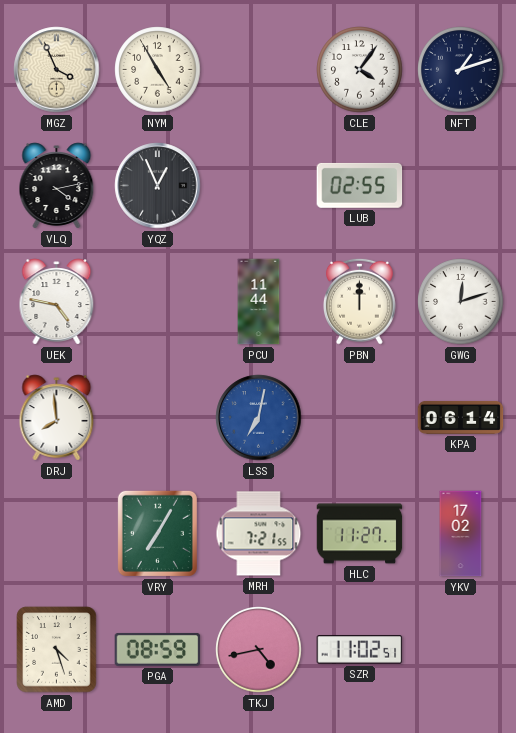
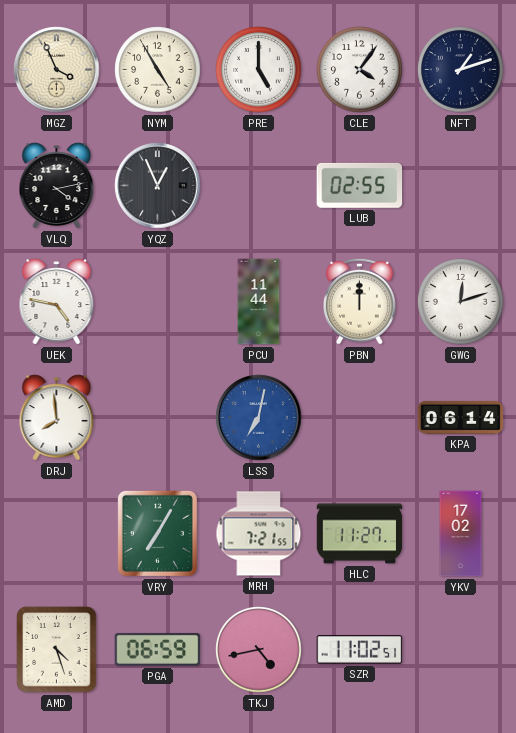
PRE: none -> 5:00 (259, 70)
PGA: 08:59 -> 06:59 (158, 649)
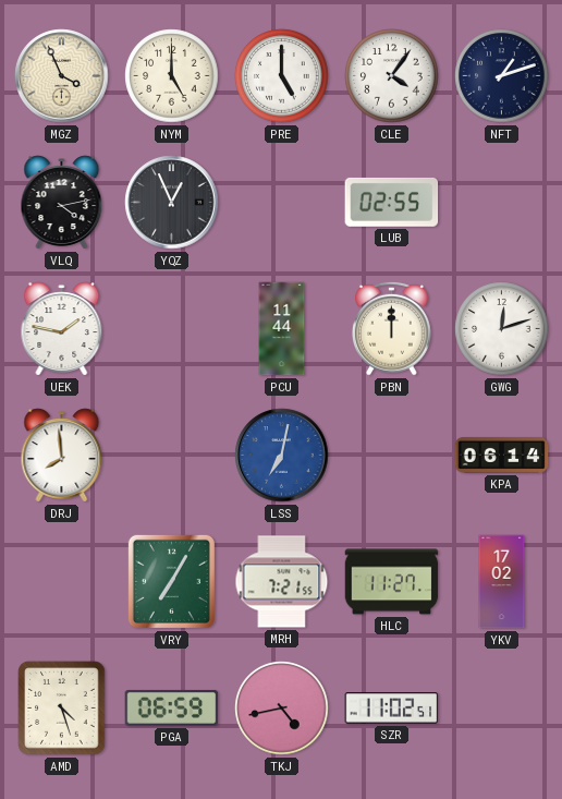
NYM: 4:55 -> 5:00 (172, 76)
UEK: 4:47 -> 1:47 (62, 329)
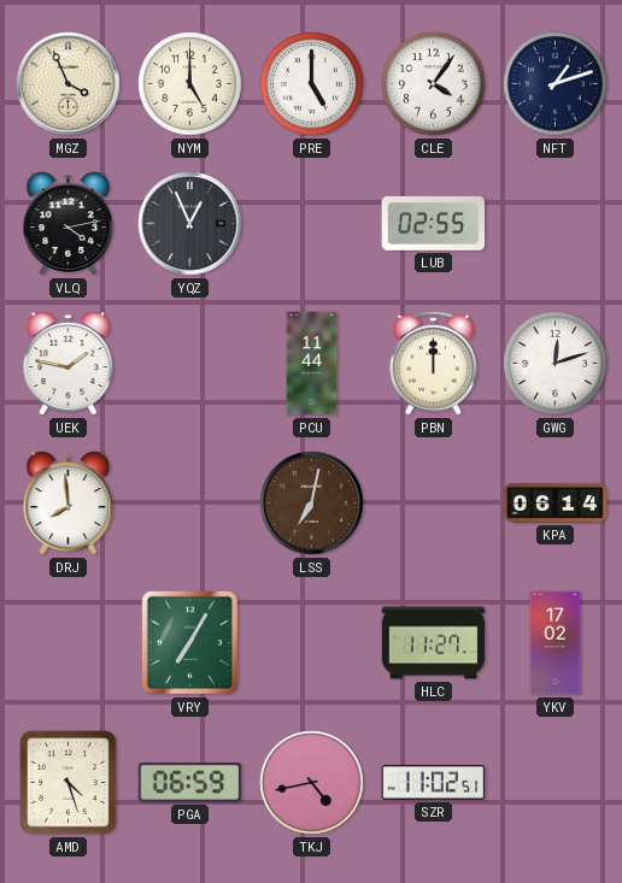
LSS dial: blue -> brown (312, 504)
MRH: 7:21 -> none (282, 582)
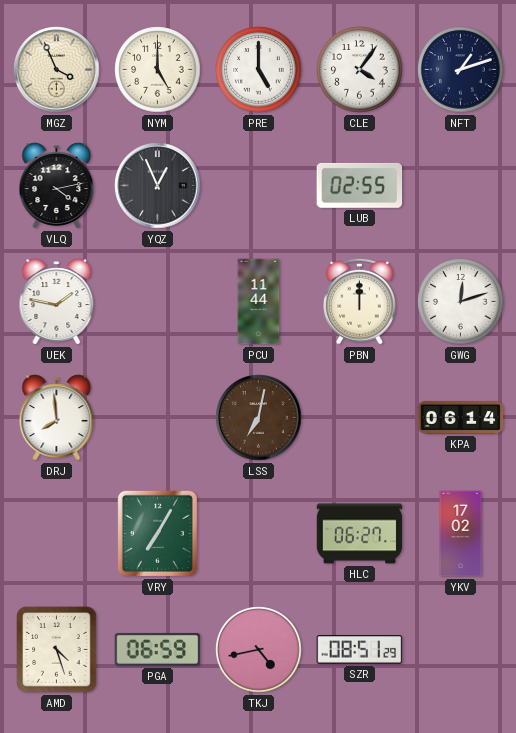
HLC: 11:27 -> 06:27 (360, 534)
SZR: 11:02 -> 08:51 (360, 650)
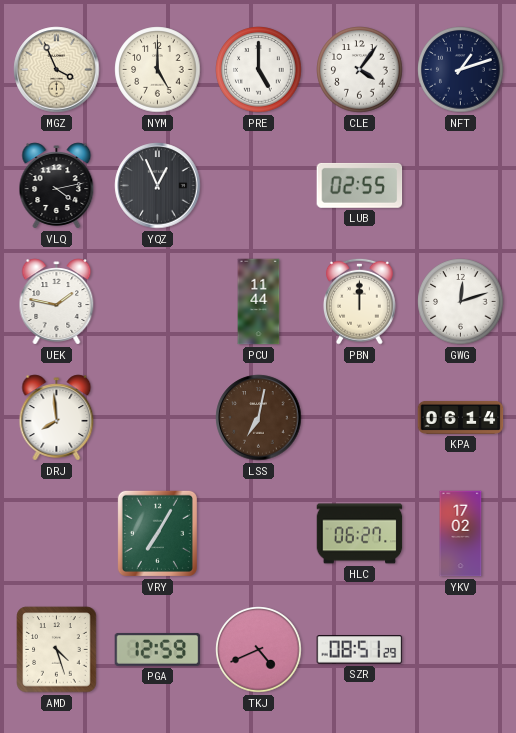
PGA: 06:59 -> 12:59 (158, 649)
TKJ: 4:43 -> 4:41 (259, 650)
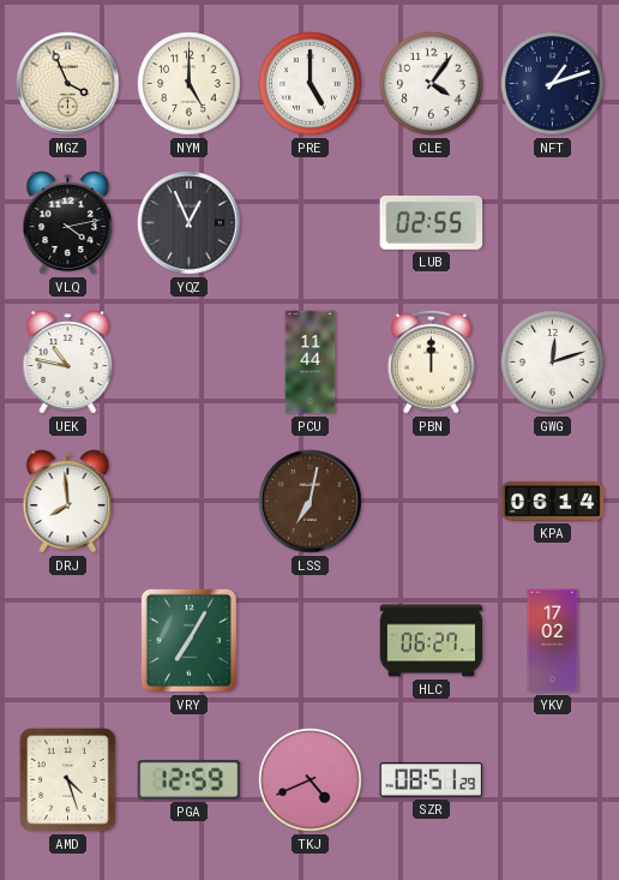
UEK: 1:47 -> 10:47 (68, 363)
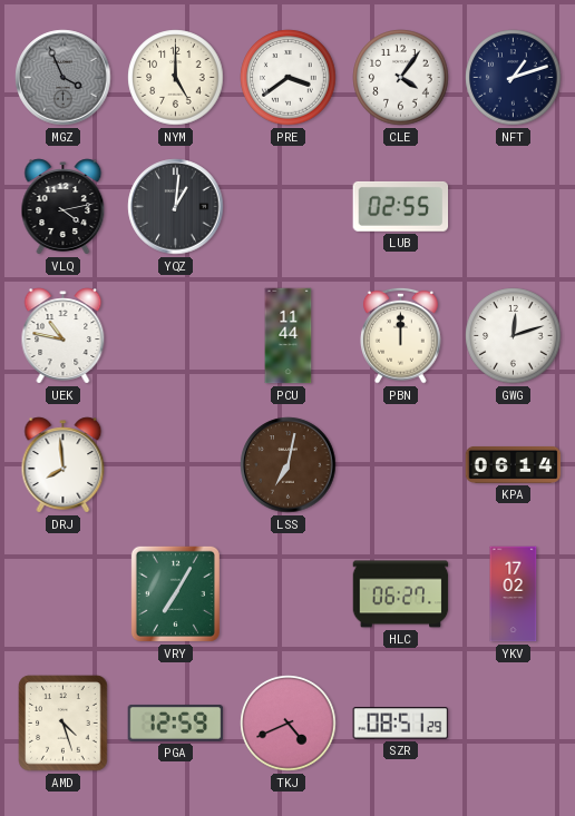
MGZ dial: cream -> grey (64, 78)
PRE: 5:00 -> 3:39 (289, 78)
YQZ: 12:56 -> 1:01 (176, 207)
